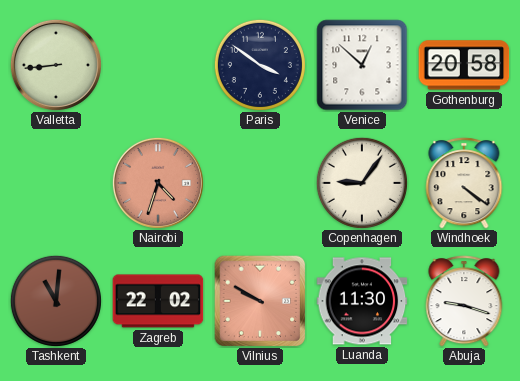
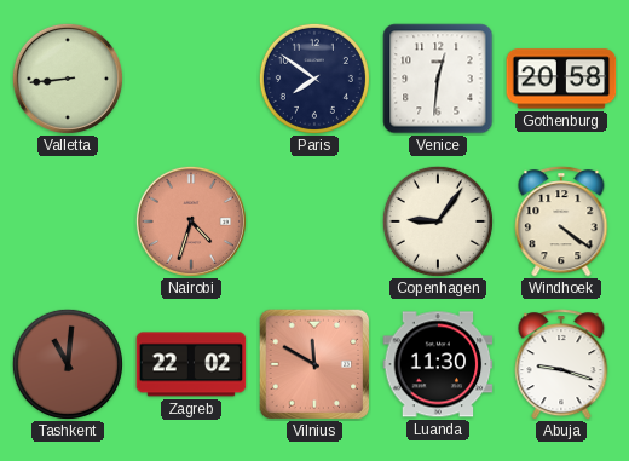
Paris: 3:51 -> 7:51 (314, 79)
Venice: 12:52 -> 12:31 (438, 79)
Vilnius: 9:50 -> 11:50 (314, 364)
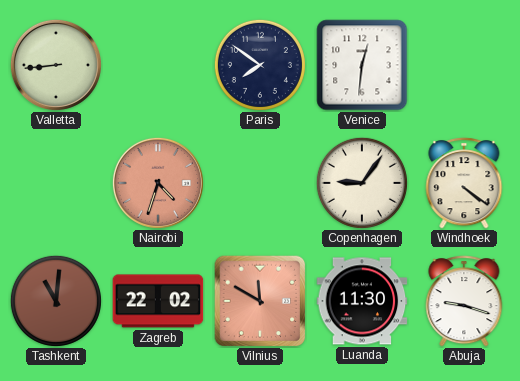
Gothenburg: 20:58 -> none (561, 79)
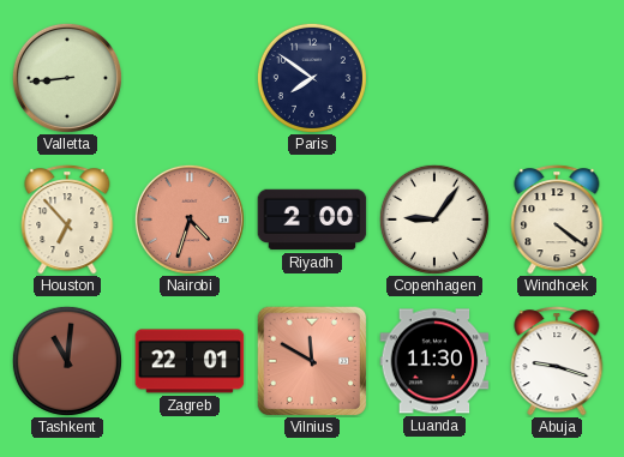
Venice: 12:31 -> none (362, 65)
Houston: none -> 6:53 (67, 220)
Riyadh: none -> 2:00 (312, 220)
Zagreb: 22:02 -> 22:01 (190, 361)
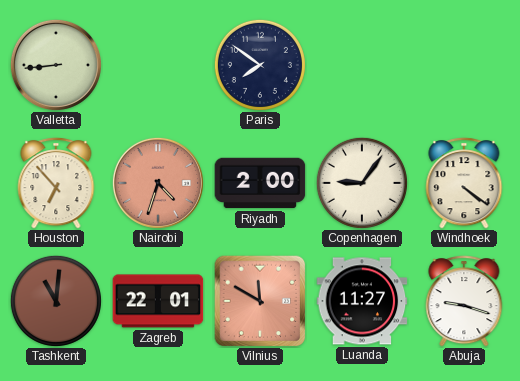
Luanda: 11:30 -> 11:27 (362, 301)
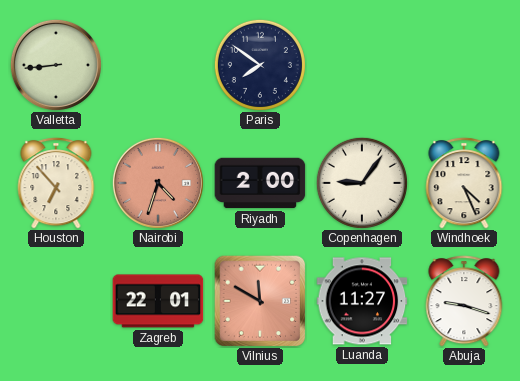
Windhoek: 4:21 -> 4:26 (464, 183)
Tashkent: 11:01 -> none (56, 301)
